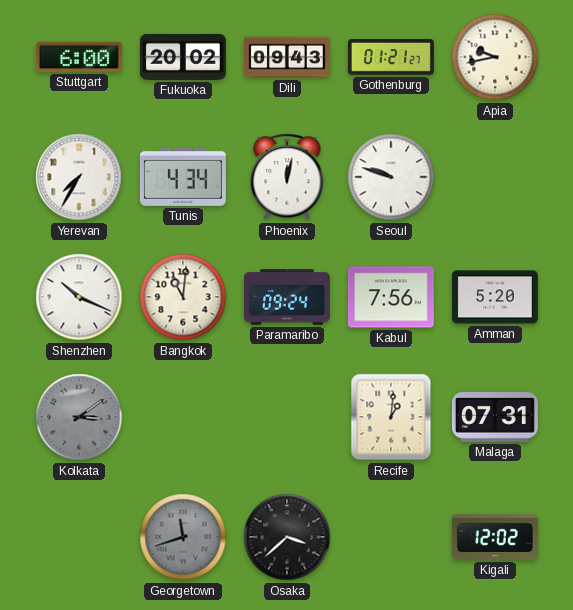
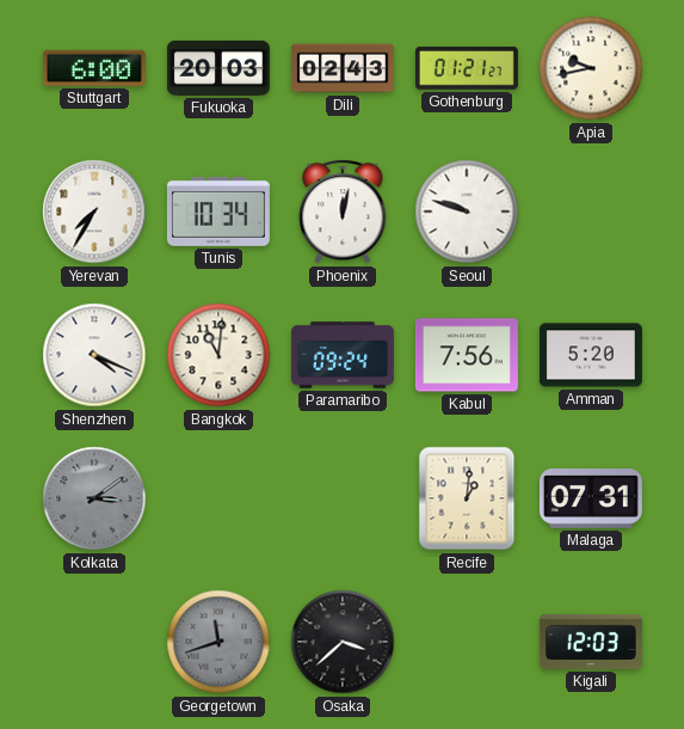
Fukuoka: 20:02 -> 20:03 (218, 68)
Dili: 09:43 -> 02:43 (343, 68)
Tunis: 4:34 -> 10:34 (218, 212)
Shenzhen: 10:19 -> 4:19 (94, 355)
Kigali: 12:02 -> 12:03 (591, 642)
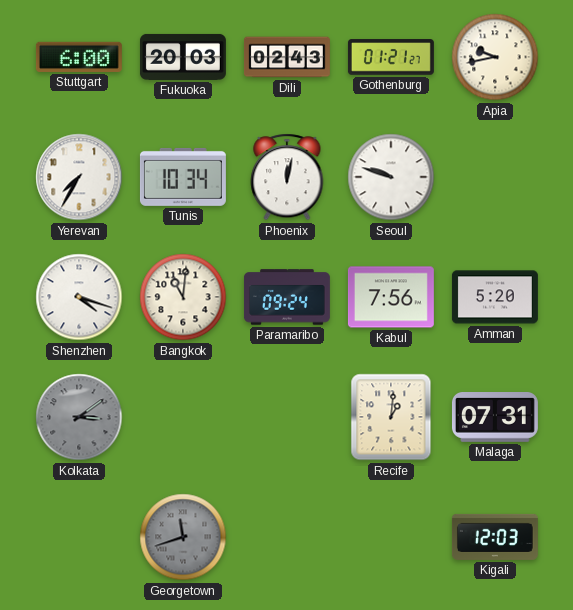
Shenzhen: 4:19 -> 4:18 (79, 297)
Osaka: 3:38 -> none (343, 642)
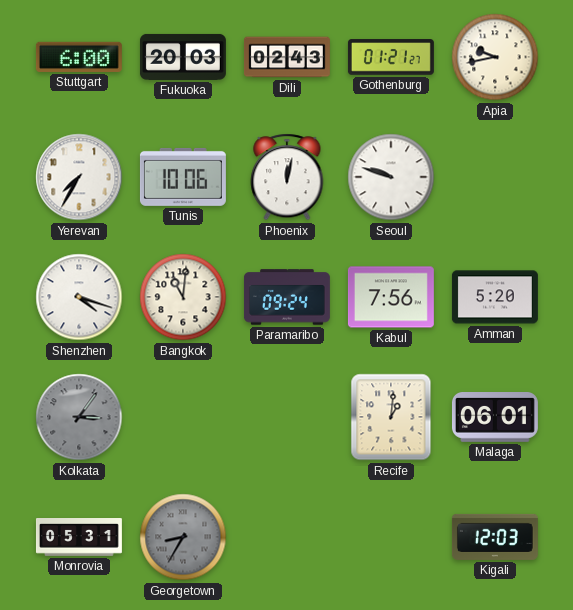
Tunis: 10:34 -> 10:06 (183, 177)
Kolkata: 3:09 -> 3:06 (79, 417)
Malaga: 07:31 -> 06:01 (495, 418)
Monrovia: none -> 05:31 (79, 538)
Georgetown: 11:42 -> 8:35 (183, 537)
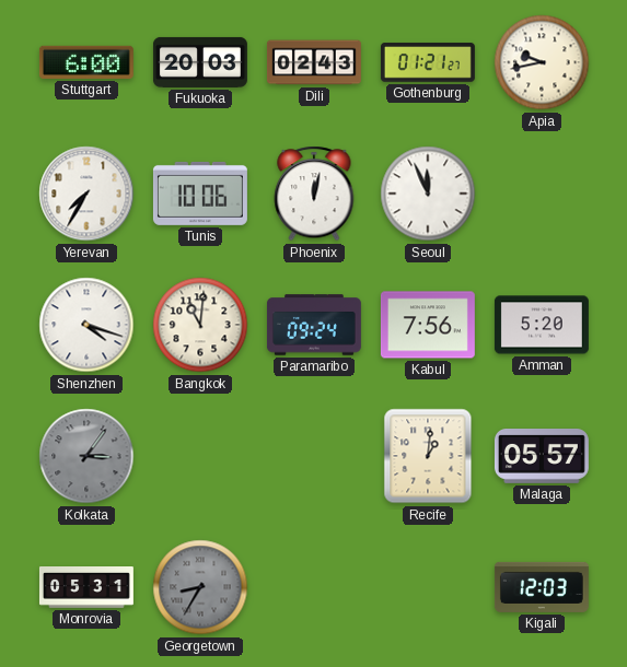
Seoul: 9:48 -> 11:56 (428, 194)
Malaga: 06:01 -> 05:57 (542, 457)
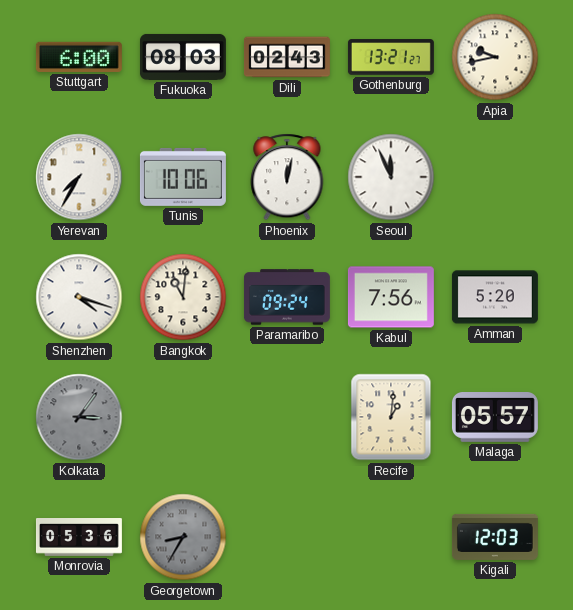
Fukuoka: 20:03 -> 08:03 (183, 57)
Gothenburg: 01:21 -> 13:21 (391, 57)
Monrovia: 05:31 -> 05:36 (79, 538)
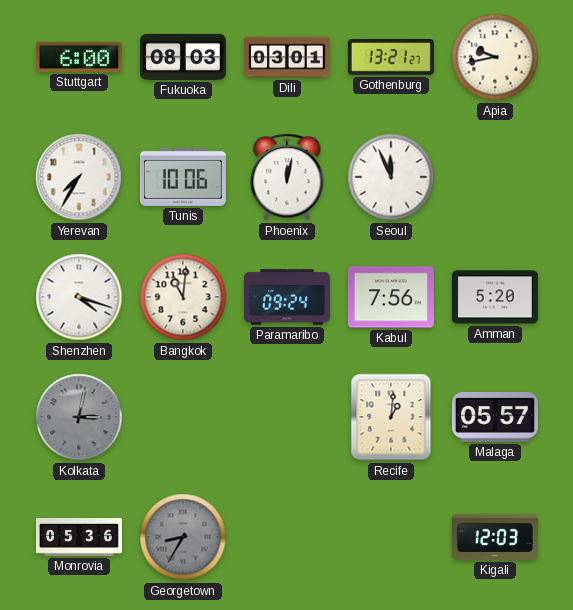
Dili: 02:43 -> 03:01 (287, 57)
Kolkata: 3:06 -> 3:02 (79, 417)
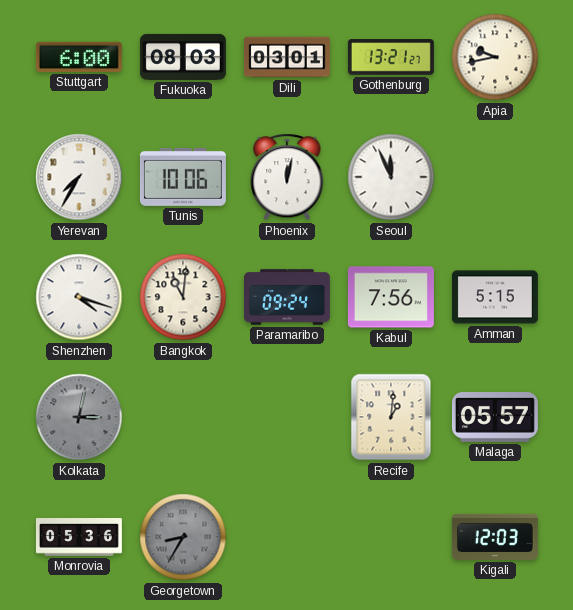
Amman: 5:20 -> 5:15 (495, 297)
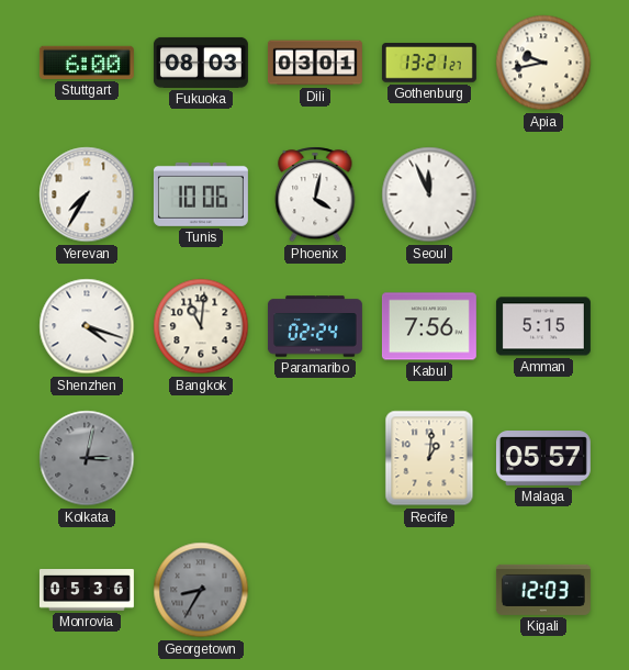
Phoenix: 12:02 -> 4:02 (315, 194)
Paramaribo: 09:24 -> 02:24 (315, 326)
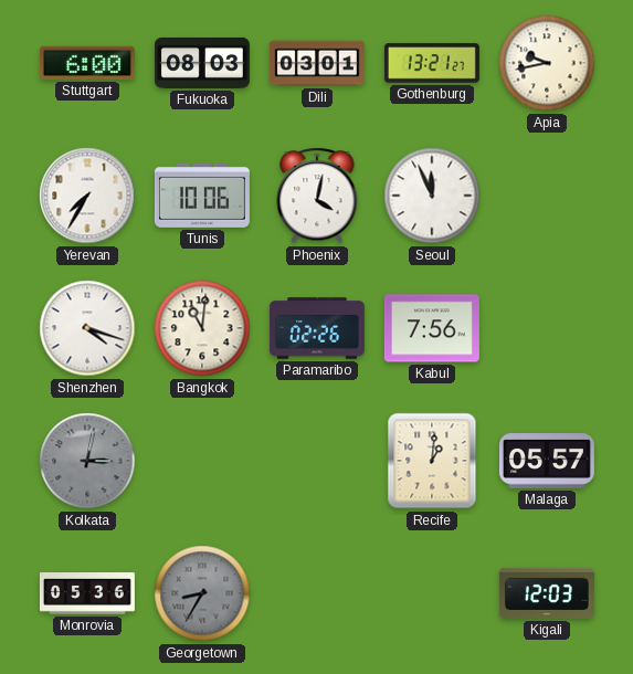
Paramaribo: 02:24 -> 02:26 (317, 328)
Amman: 5:15 -> none (543, 326)
